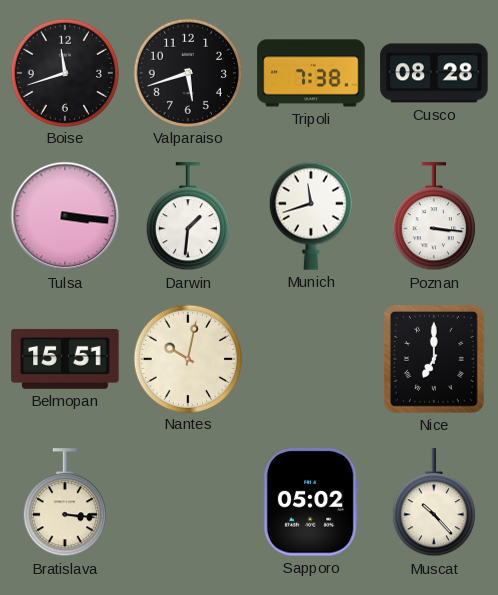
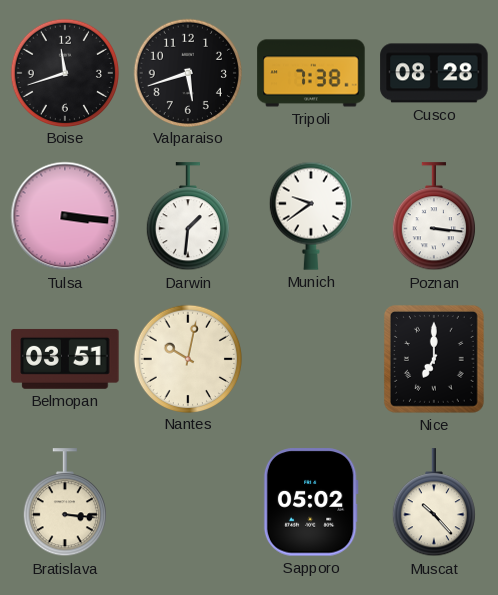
Munich: 11:42 -> 9:39 (311, 216)
Belmopan: 15:51 -> 03:51 (65, 359)
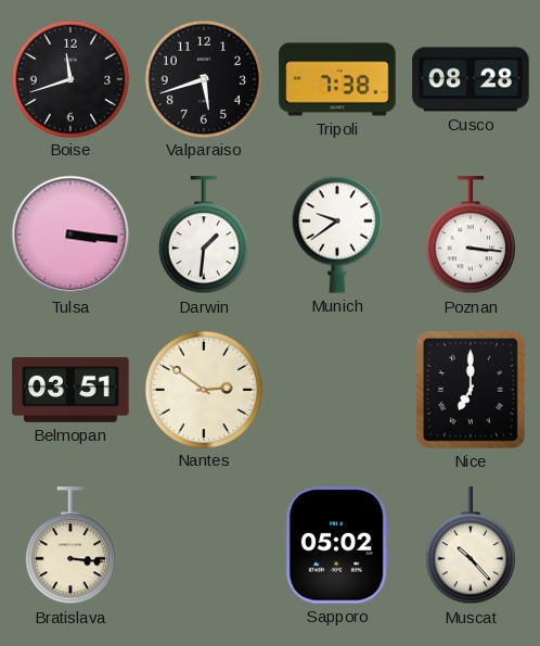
Nantes: 10:02 -> 2:51 (203, 389)
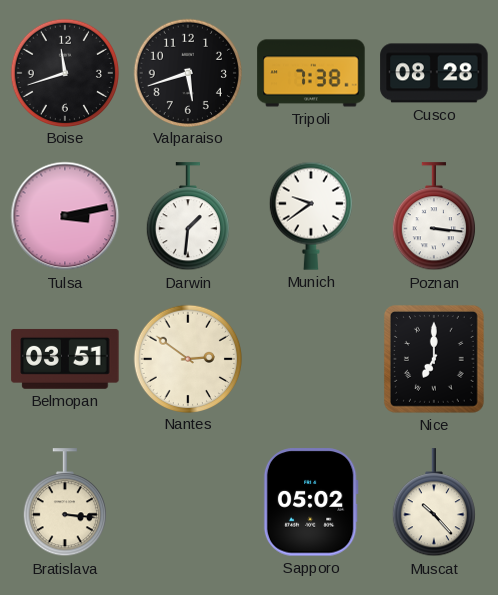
Tulsa: 3:16 -> 3:13 (65, 216)
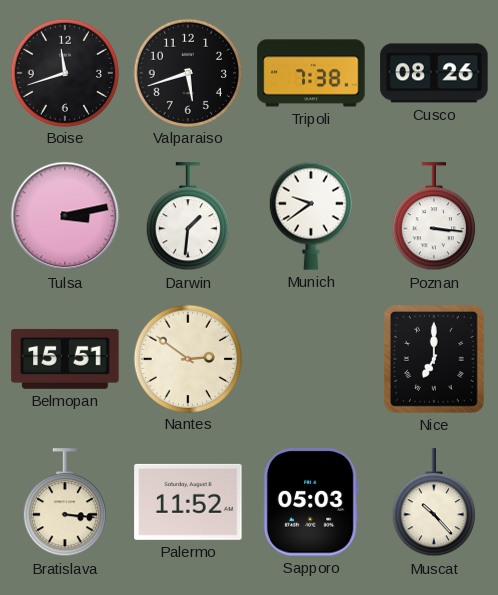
Cusco: 08:28 -> 08:26 (434, 73)
Belmopan: 03:51 -> 15:51 (65, 359)
Palermo: none -> 11:52 (188, 502)
Sapporo: 05:02 -> 05:03 (311, 502)
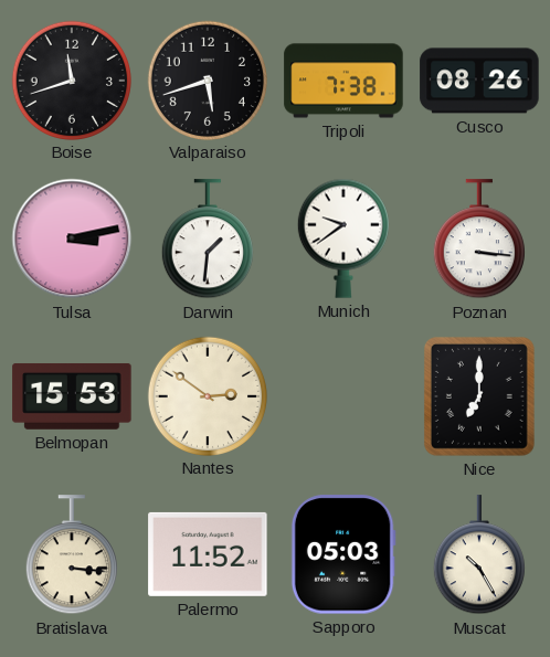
Belmopan: 15:51 -> 15:53 (72, 396)
Muscat: 10:23 -> 10:25 (479, 555)
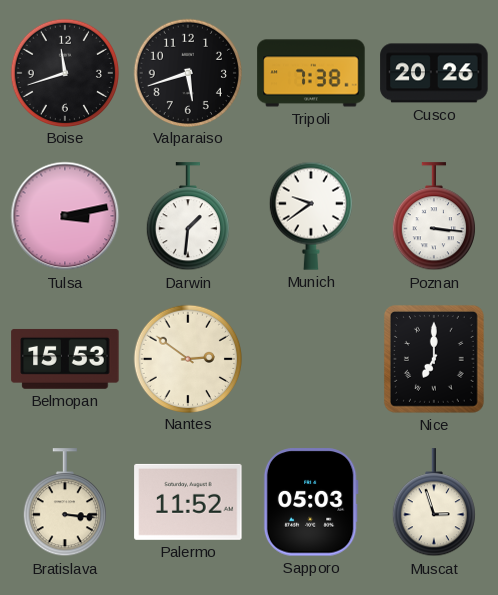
Cusco: 08:26 -> 20:26 (434, 73)
Muscat: 10:25 -> 2:57 (434, 503)
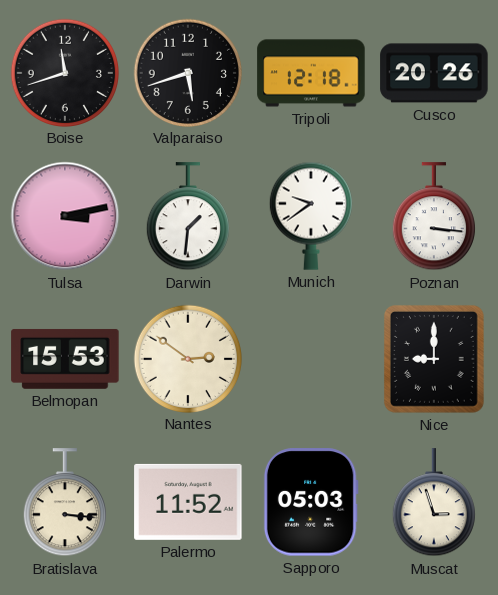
Tripoli: 7:38 -> 12:18 (311, 73)
Nice: 7:00 -> 9:00 (434, 359)
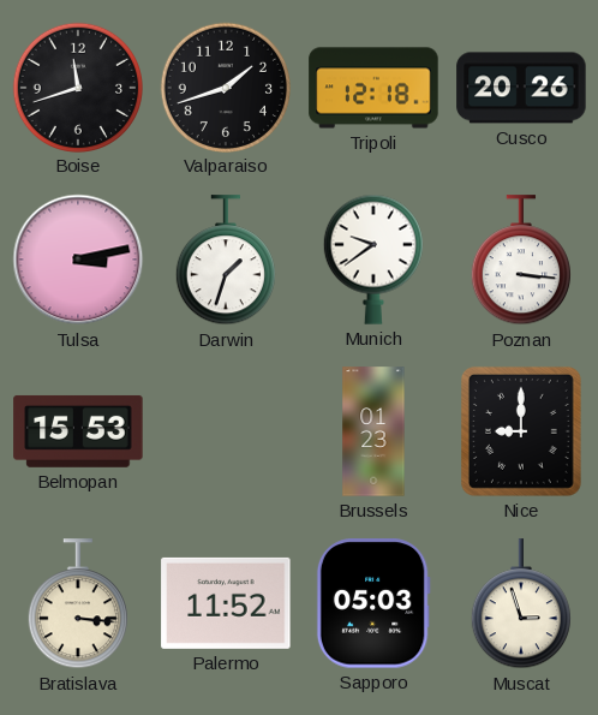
Valparaiso: 5:42 -> 1:42 (225, 87)
Darwin: 1:31 -> 1:33 (226, 261)
Nantes: 2:51 -> none (187, 358)
Brussels: none -> 01:23 (373, 431)
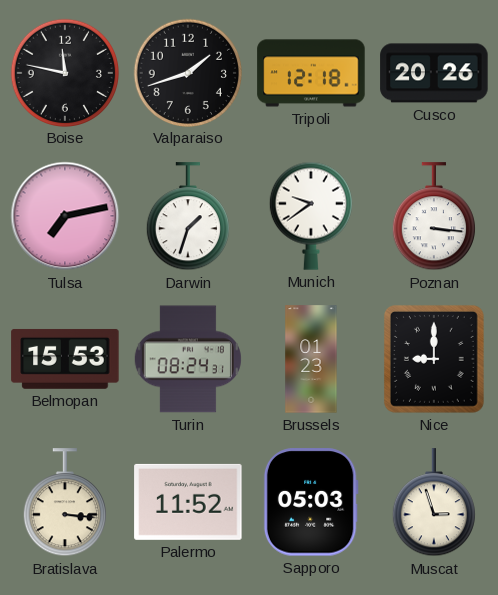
Boise: 11:42 -> 11:47 (64, 72)
Tulsa: 3:13 -> 7:13 (65, 216)
Turin: none -> 08:24 (188, 359)
